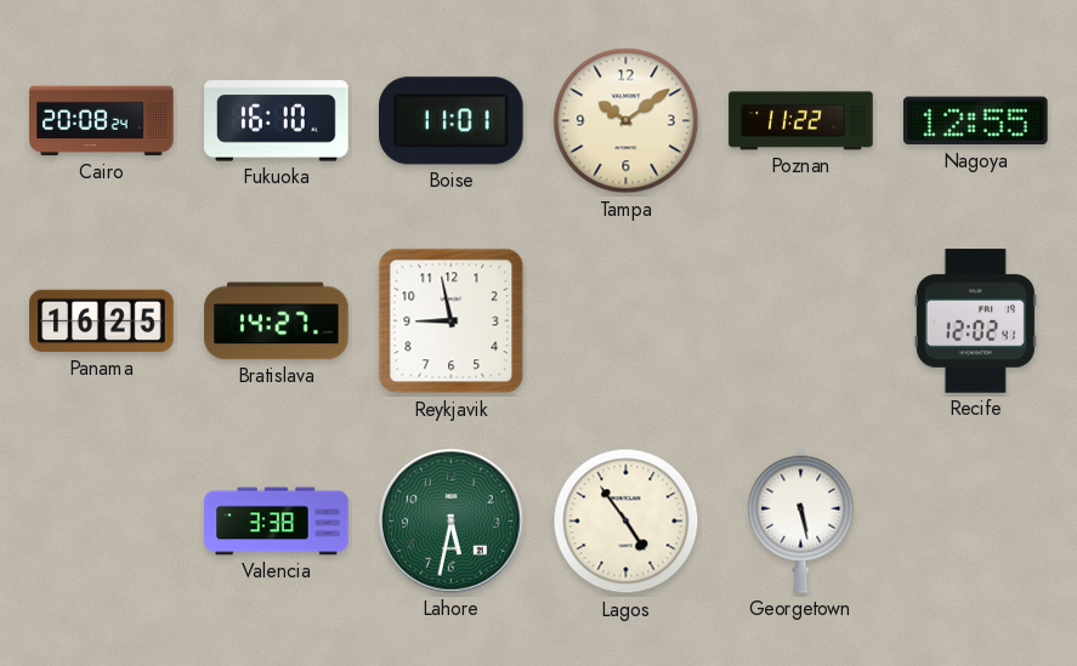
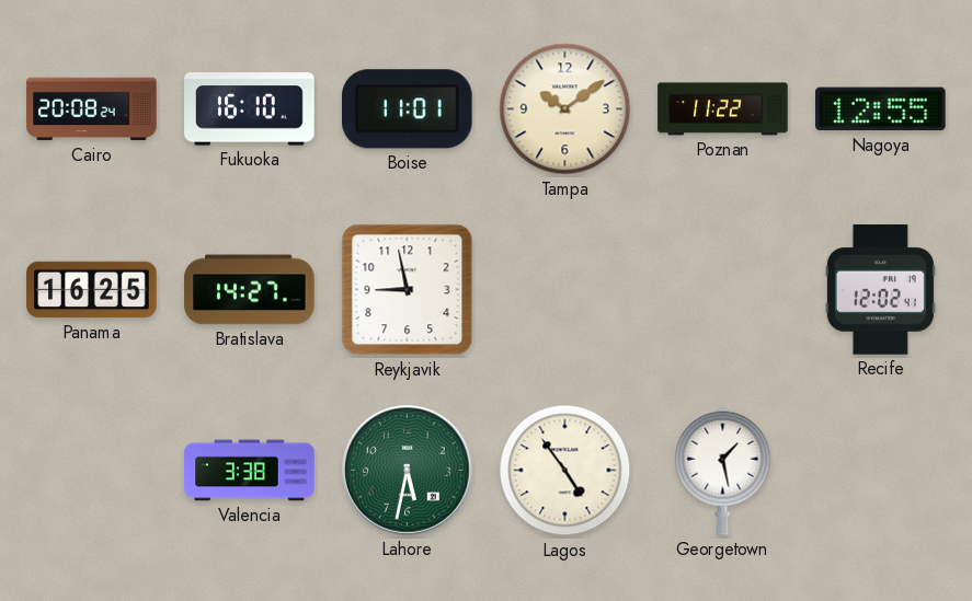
Georgetown: 5:28 -> 1:28 (723, 470)
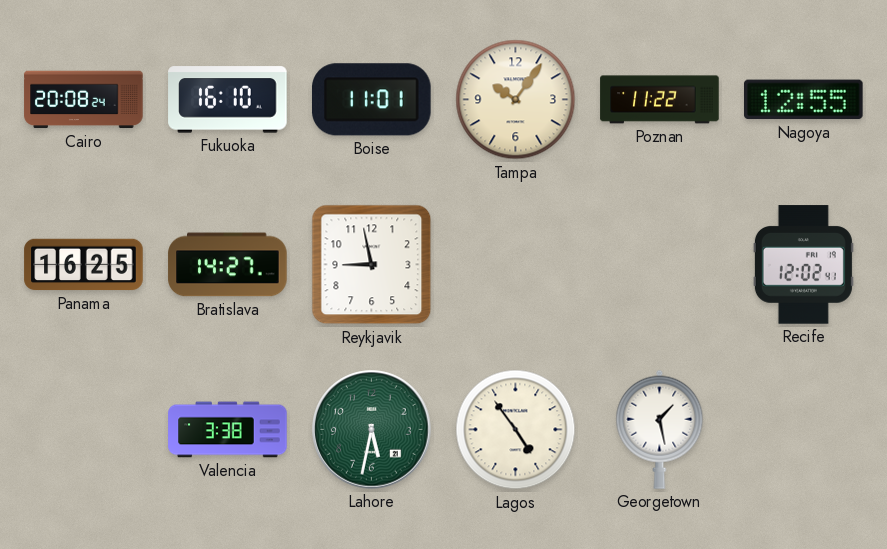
Tampa: 10:09 -> 10:06 (516, 100)
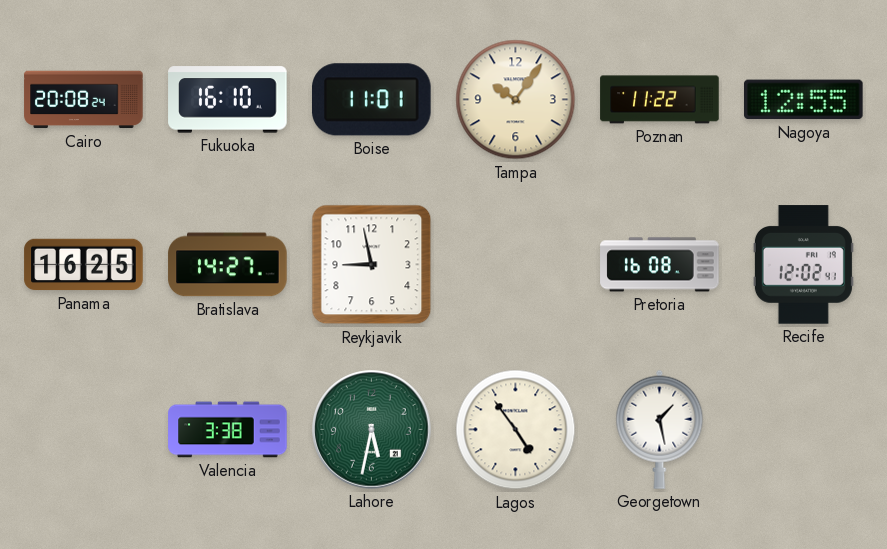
Pretoria: none -> 16:08 (660, 265)
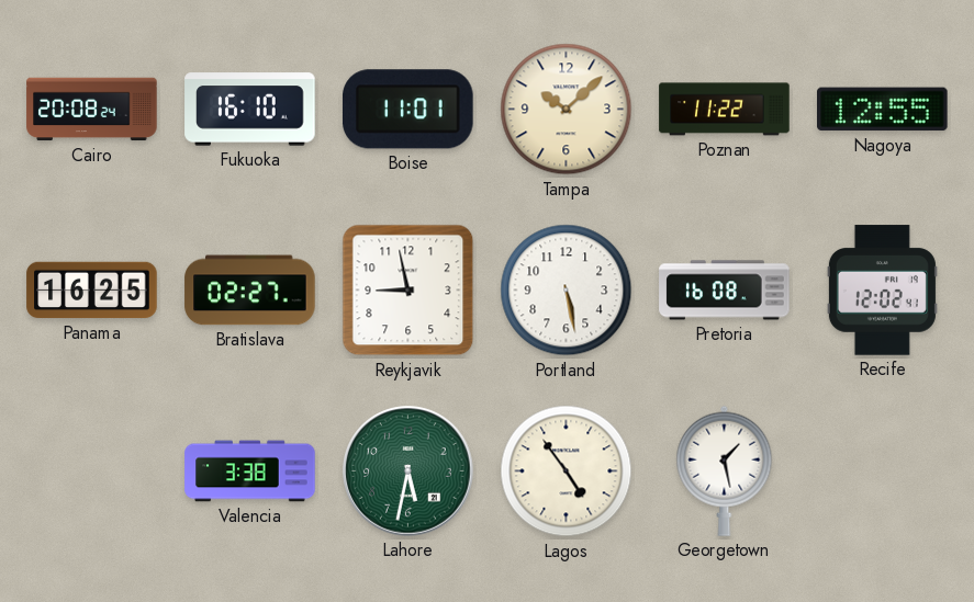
Tampa: 10:06 -> 10:08 (567, 110)
Bratislava: 14:27 -> 02:27 (250, 291)
Portland: none -> 5:28 (567, 291)
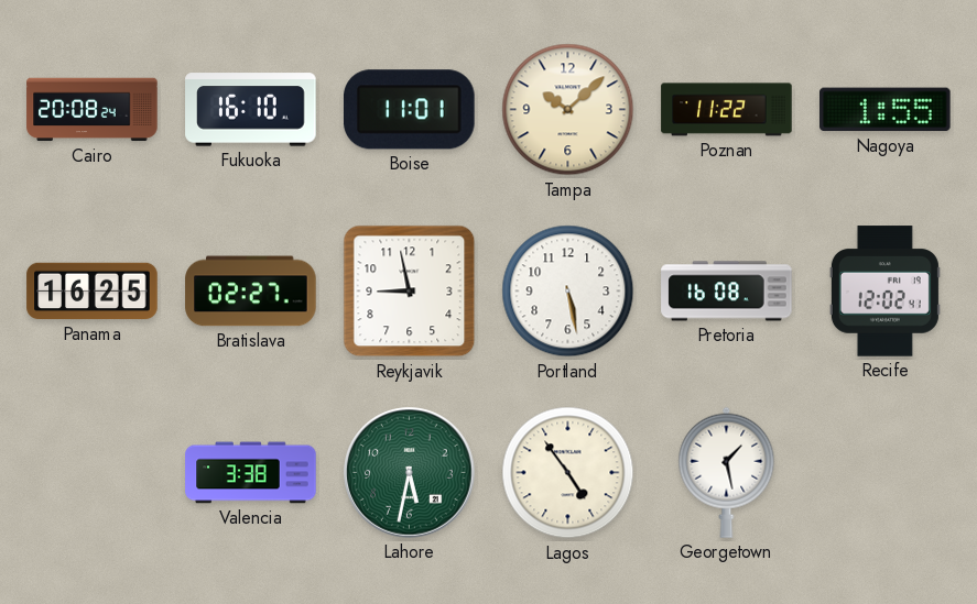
Nagoya: 12:55 -> 1:55 (886, 110)
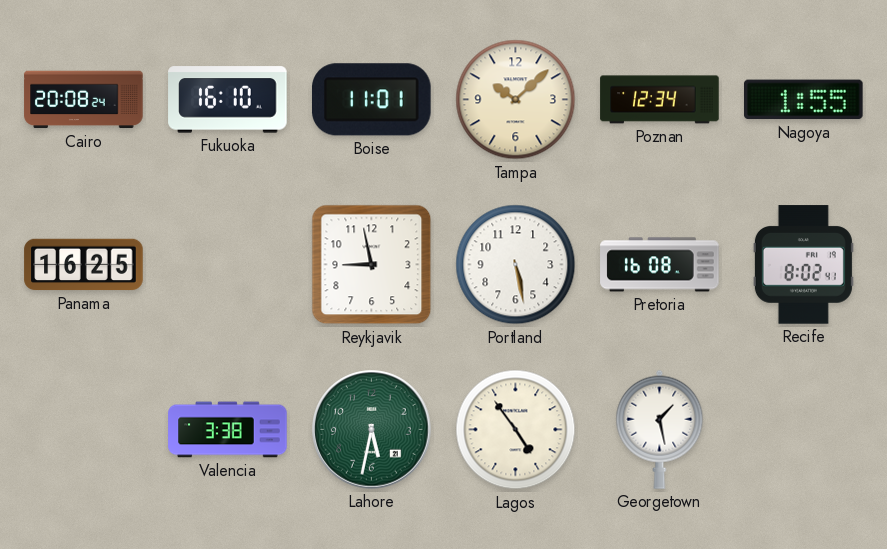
Poznan: 11:22 -> 12:34 (660, 100)
Bratislava: 02:27 -> none (251, 292)
Recife: 12:02 -> 8:02 (803, 265)
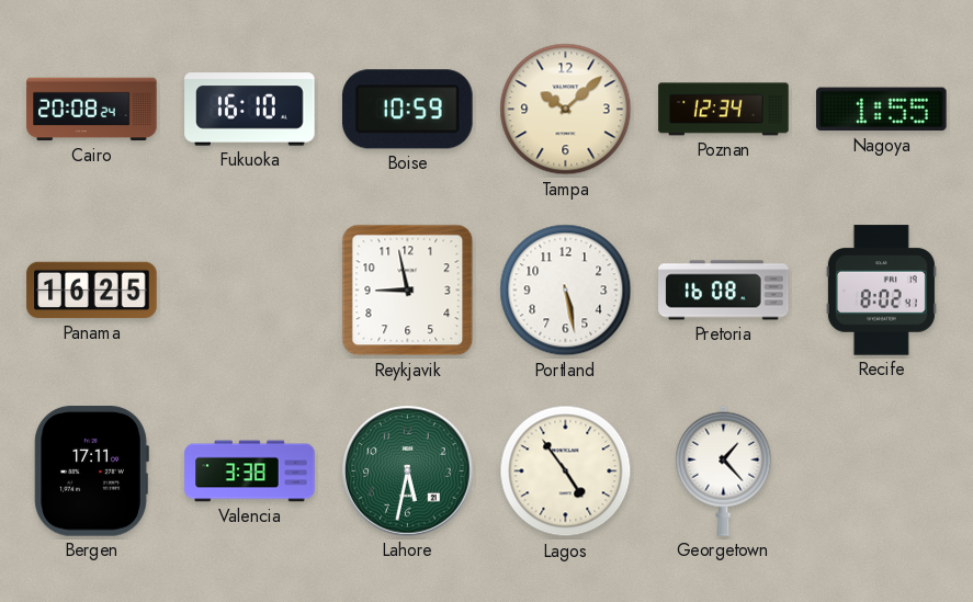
Boise: 11:01 -> 10:59 (408, 110)
Bergen: none -> 17:11 (91, 472)
Georgetown: 1:28 -> 1:23 (724, 470)
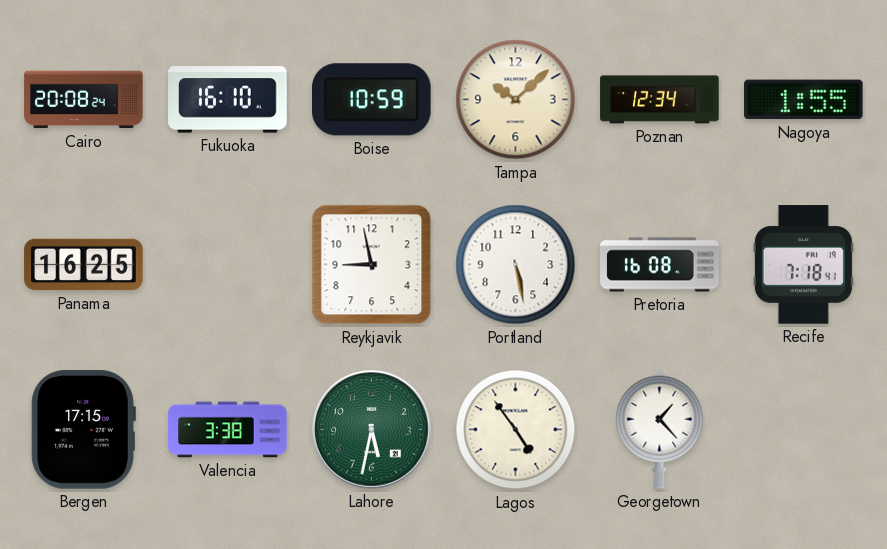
Recife: 8:02 -> 7:18 (803, 265)
Bergen: 17:11 -> 17:15 (83, 430)
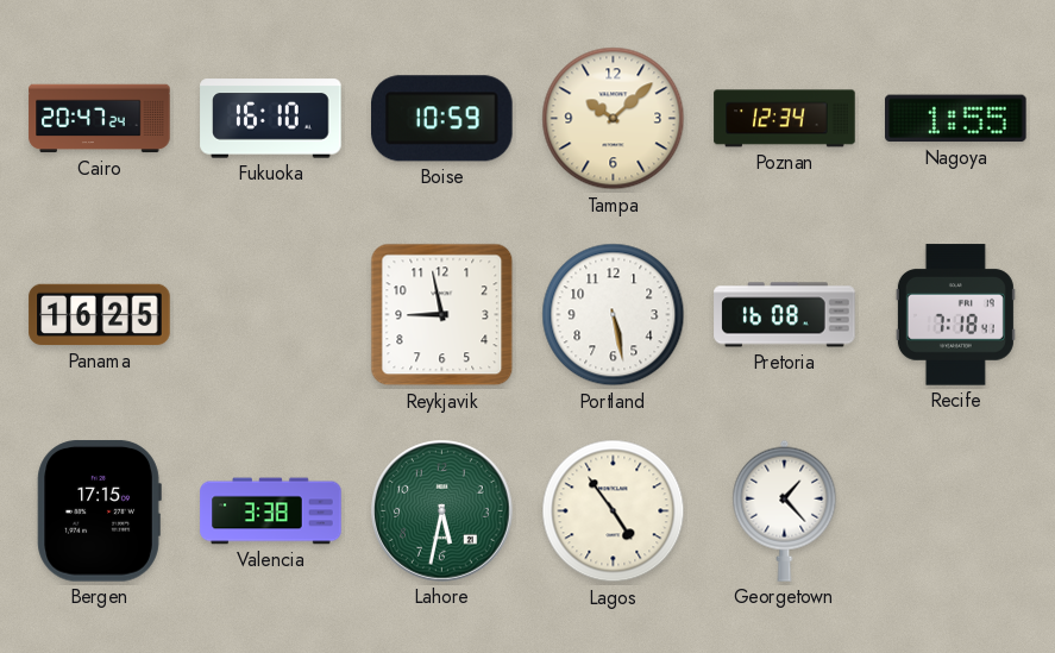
Cairo: 20:08 -> 20:47 (100, 119)
